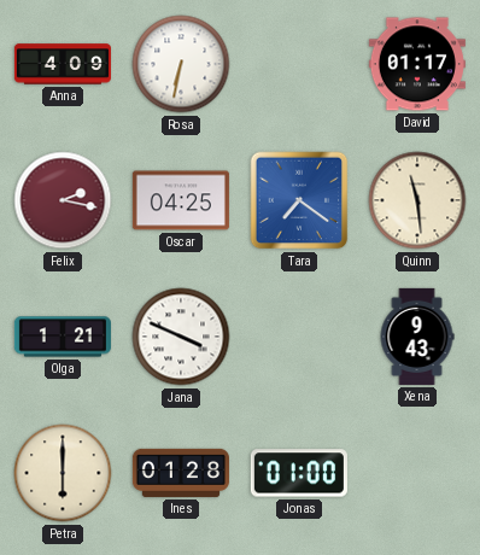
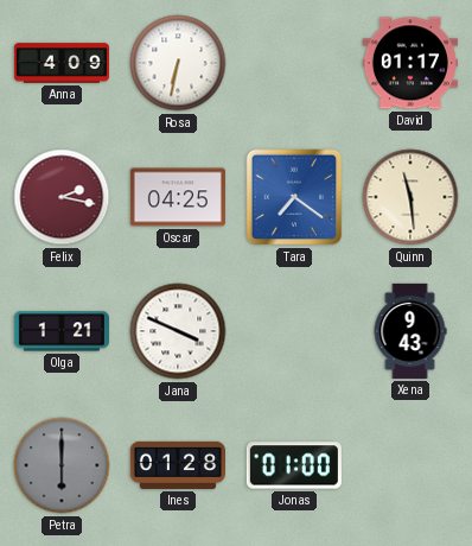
Petra dial: cream -> grey (62, 465)
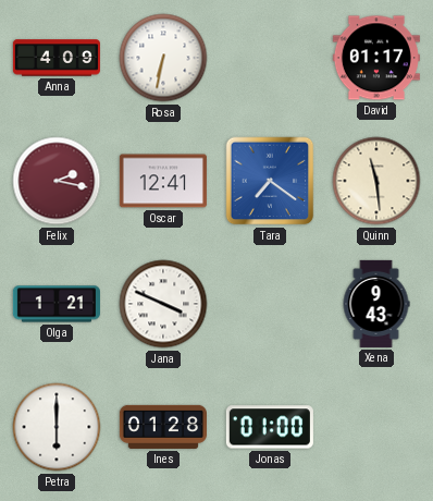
Oscar: 04:25 -> 12:41 (163, 181)
Petra dial: grey -> white (57, 427)
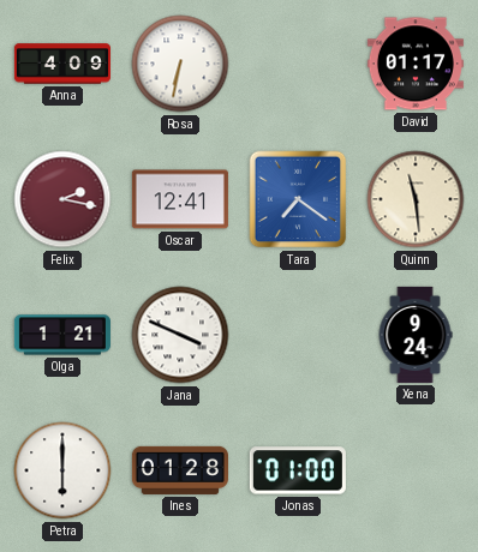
Xena: 9:43 -> 9:24 (416, 335)
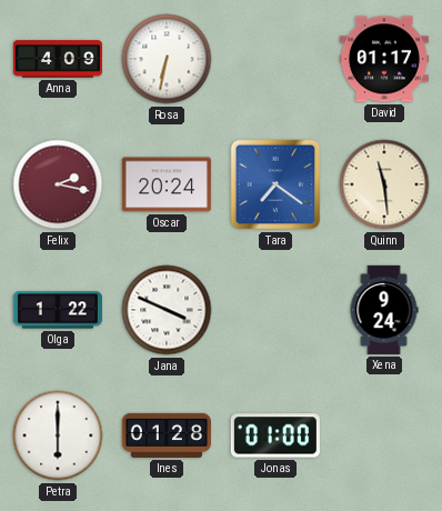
Oscar: 12:41 -> 20:24 (167, 184)
Olga: 1:21 -> 1:22 (58, 310)
